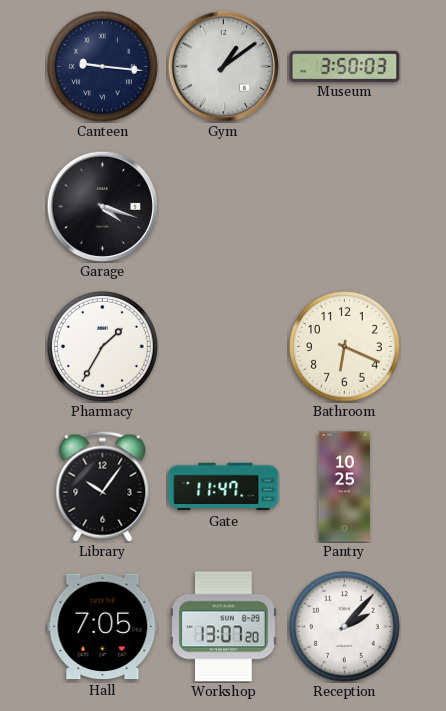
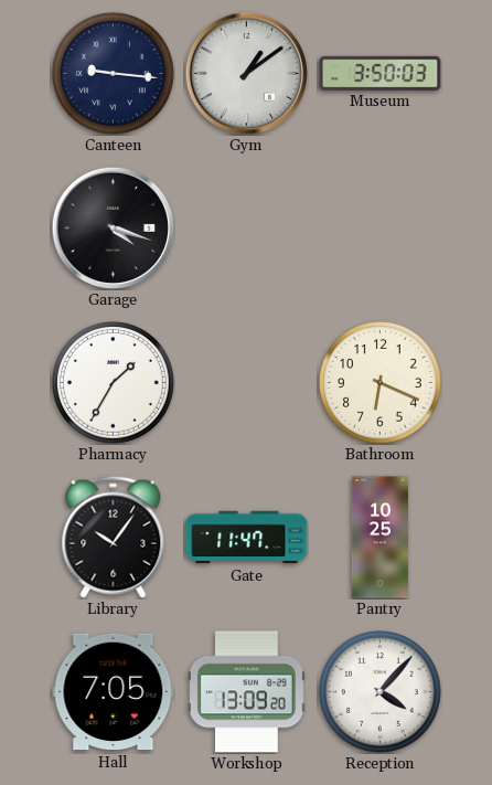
Workshop: 13:07 -> 13:09 (247, 692)
Reception: 2:07 -> 4:07 (381, 692)
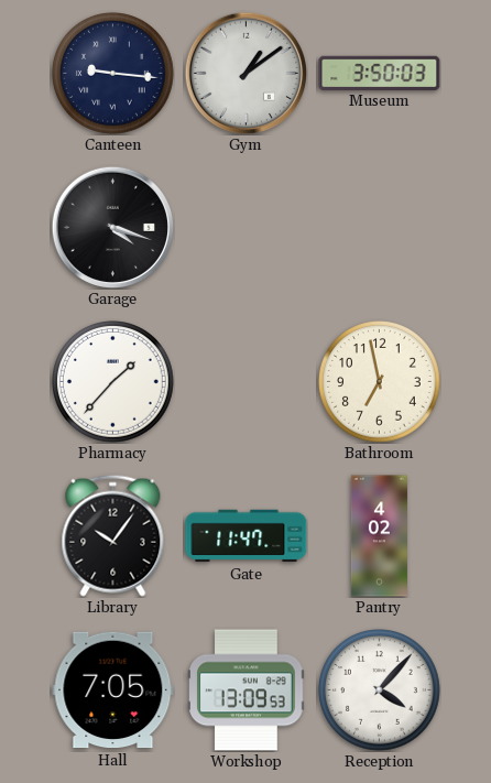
Pharmacy: 1:35 -> 1:37 (113, 382)
Bathroom: 6:19 -> 6:58 (380, 382)
Pantry: 10:25 -> 4:02 (379, 536)
Workshop: 13:09:20 -> 13:09:53 (247, 690)
